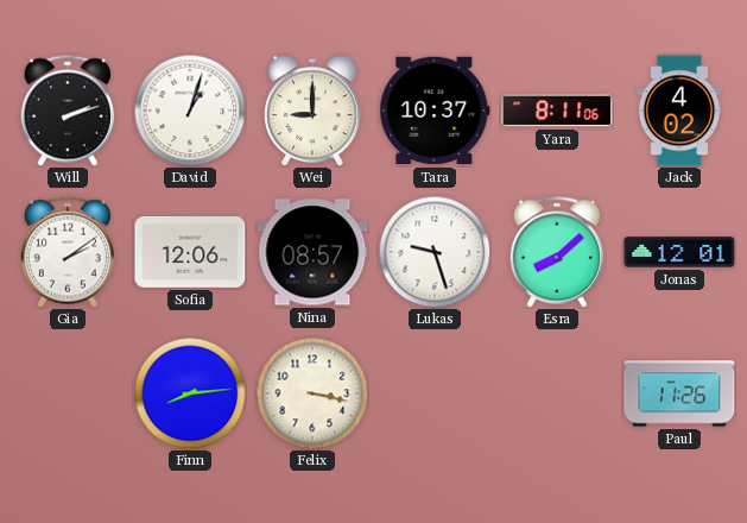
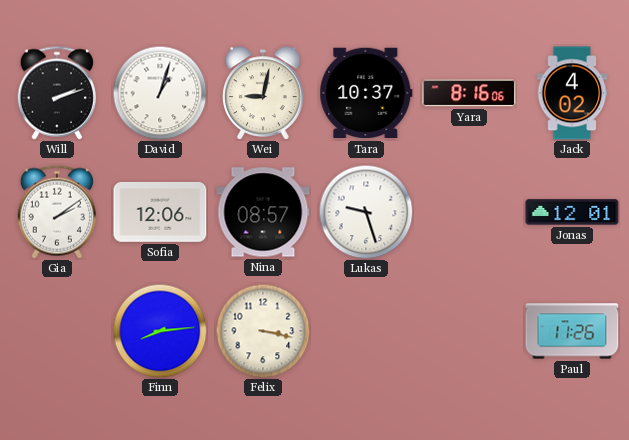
Wei: 9:00 -> 9:02 (263, 93)
Yara: 8:11 -> 8:16 (469, 93)
Esra: 8:08 -> none (557, 252)
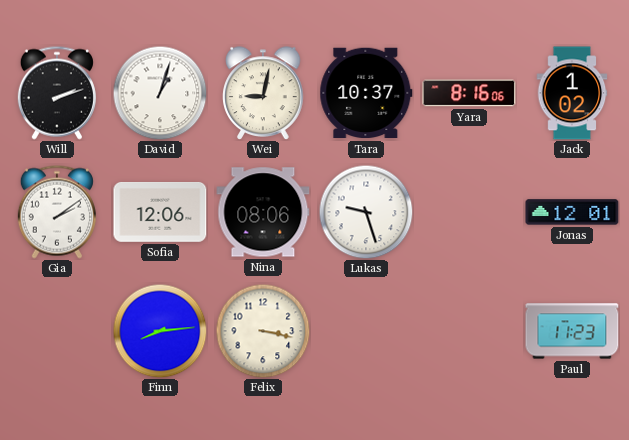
Jack: 4:02 -> 1:02 (572, 93)
Nina: 08:57 -> 08:06 (263, 212)
Paul: 11:26 -> 11:23 (572, 331)
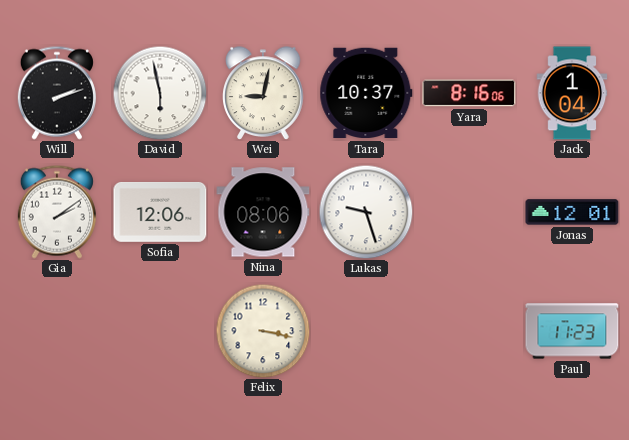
David: 1:03 -> 5:58 (160, 93)
Jack: 1:02 -> 1:04 (572, 93)
Finn: 8:14 -> none (160, 331)
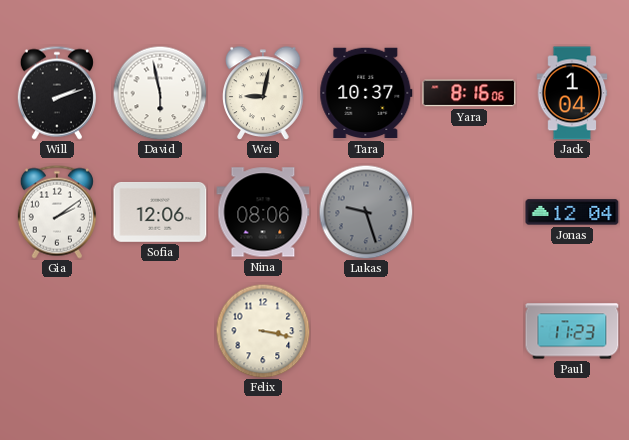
Lukas dial: white -> grey (366, 212)
Jonas: 12:01 -> 12:04 (572, 212)
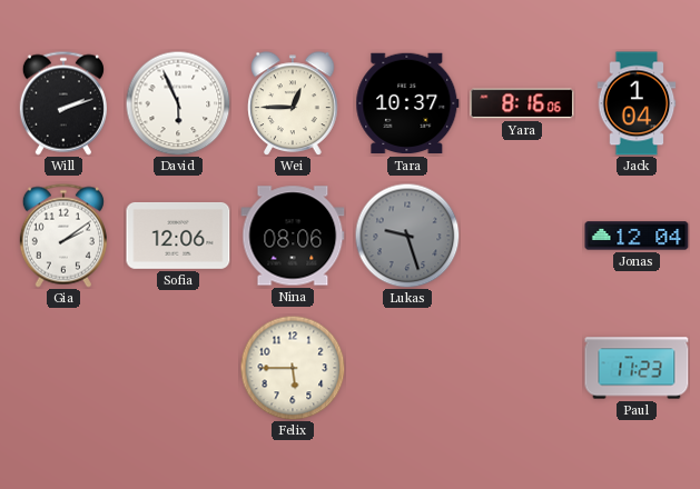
David: 5:58 -> 5:56 (178, 103)
Wei: 9:02 -> 12:45 (293, 103)
Felix: 3:17 -> 5:45 (293, 368)
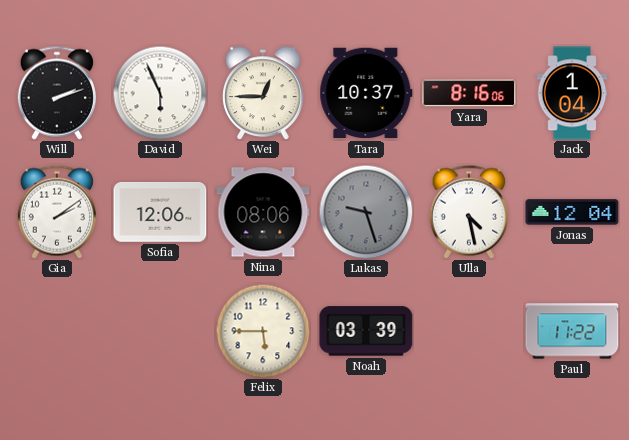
Ulla: none -> 4:28 (469, 212)
Noah: none -> 03:39 (366, 331)
Paul: 11:23 -> 11:22 (572, 331)
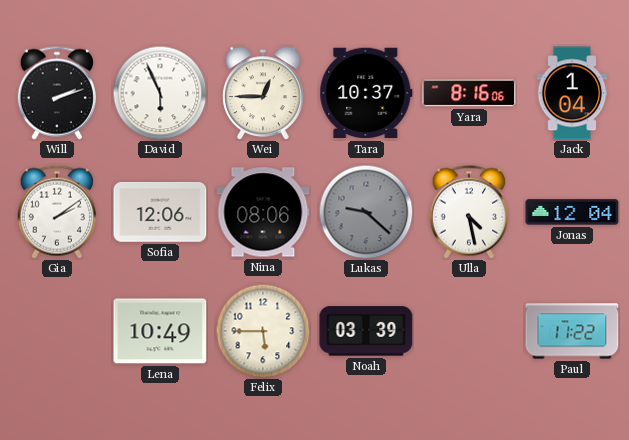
Lukas: 9:27 -> 9:22 (366, 212)
Lena: none -> 10:49 (160, 331)
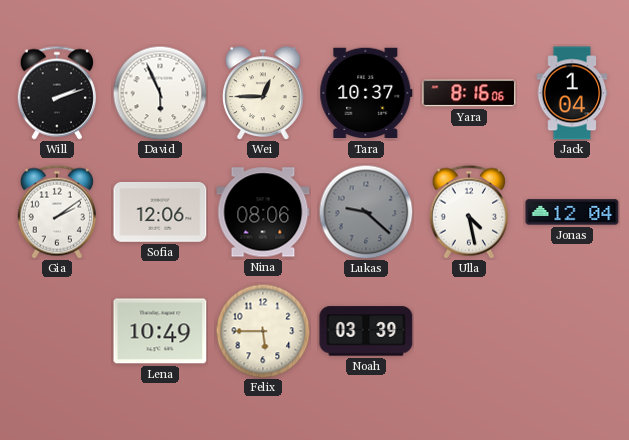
Paul: 11:22 -> none (572, 331)
